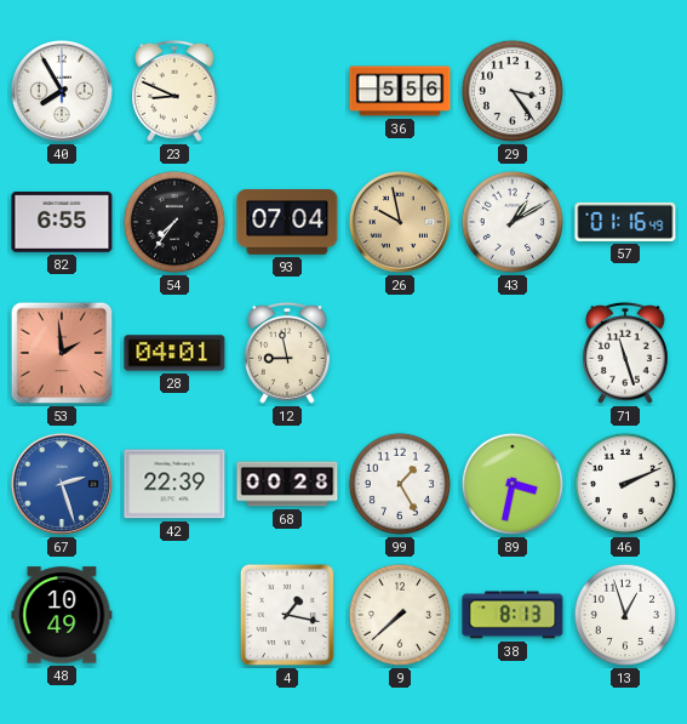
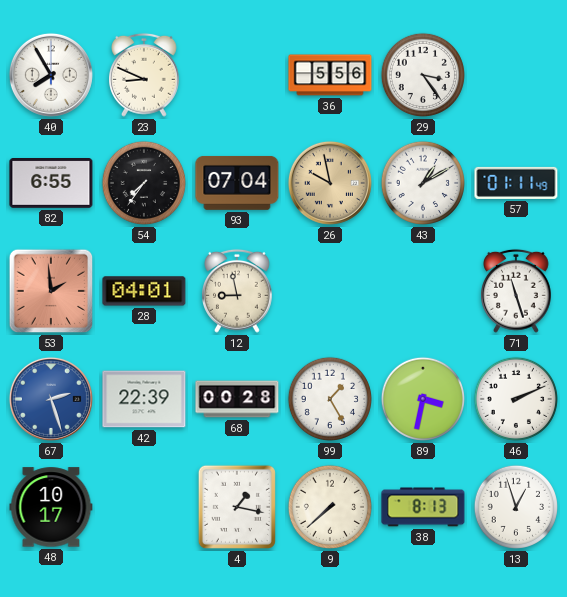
57: 01:16 -> 01:11 (516, 183)
48: 10:49 -> 10:17 (51, 507)
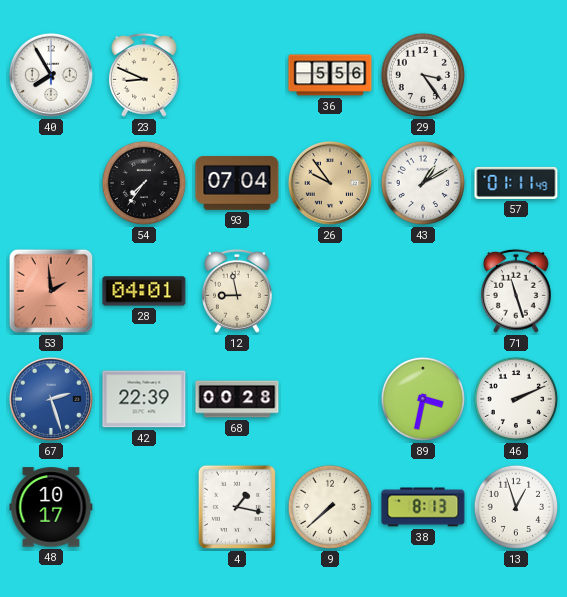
82: 6:55 -> none (51, 184)
26: 9:58 -> 9:54 (330, 183)
99: 1:25 -> none (329, 399)
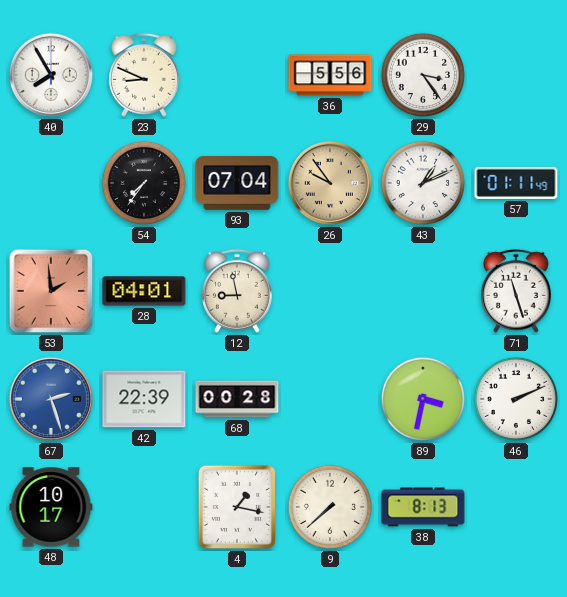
43: 1:10 -> 1:11 (422, 183)
13: 12:57 -> none (515, 507)
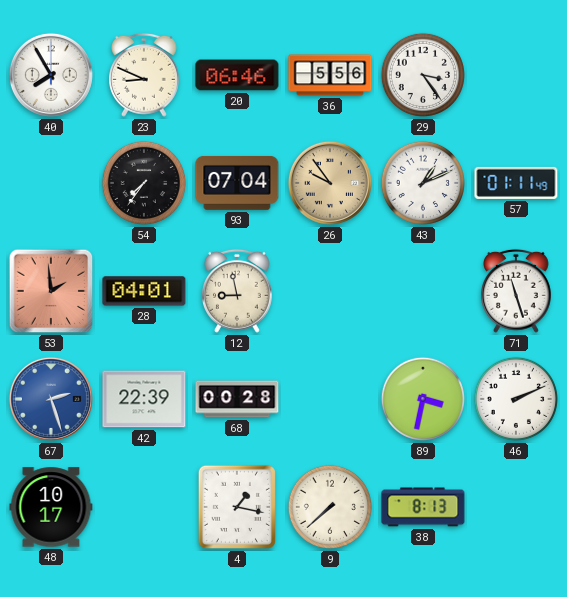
20: none -> 06:46 (237, 75)
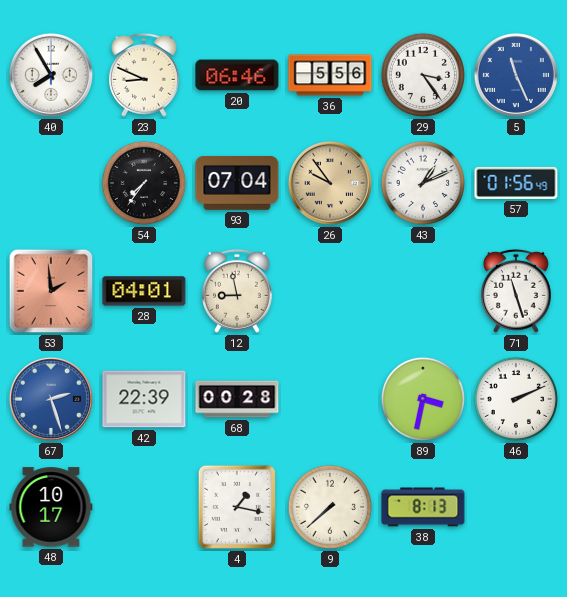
5: none -> 11:26 (516, 75)
57: 01:11 -> 01:56 (516, 183)
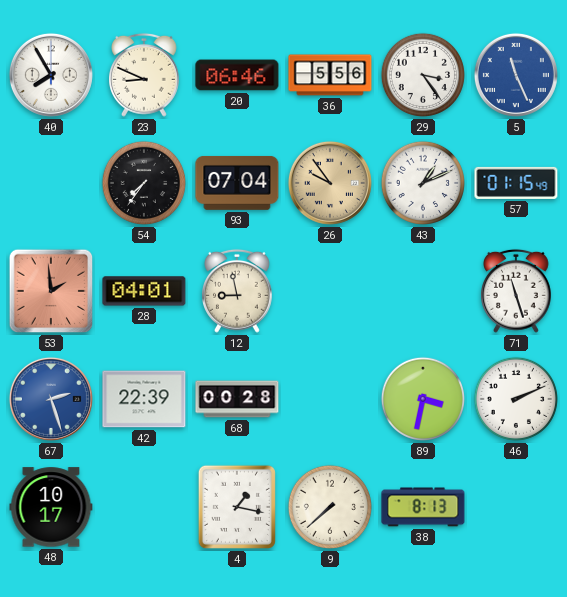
57: 01:56 -> 01:15 (516, 183)
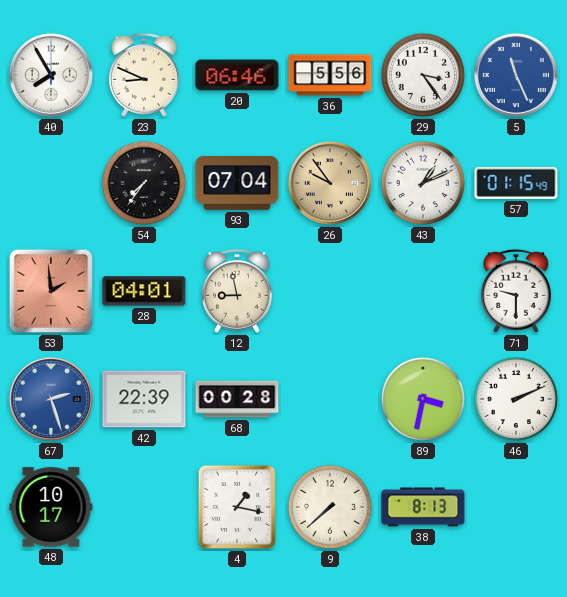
71: 11:27 -> 9:30 (517, 291)
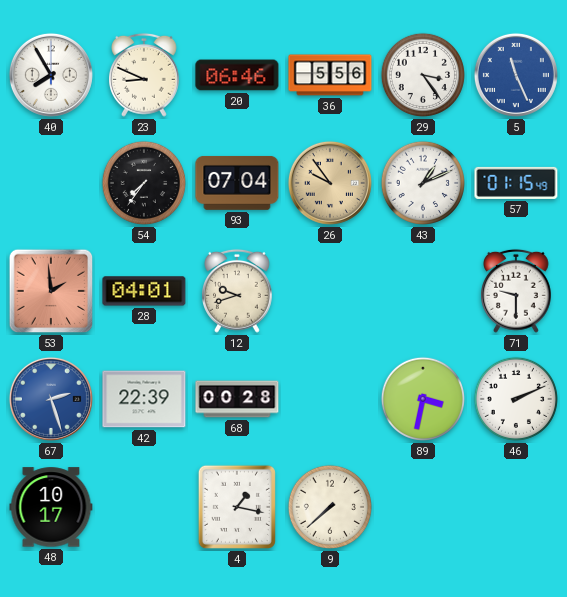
12: 8:58 -> 9:42 (238, 291)
38: 8:13 -> none (423, 507)
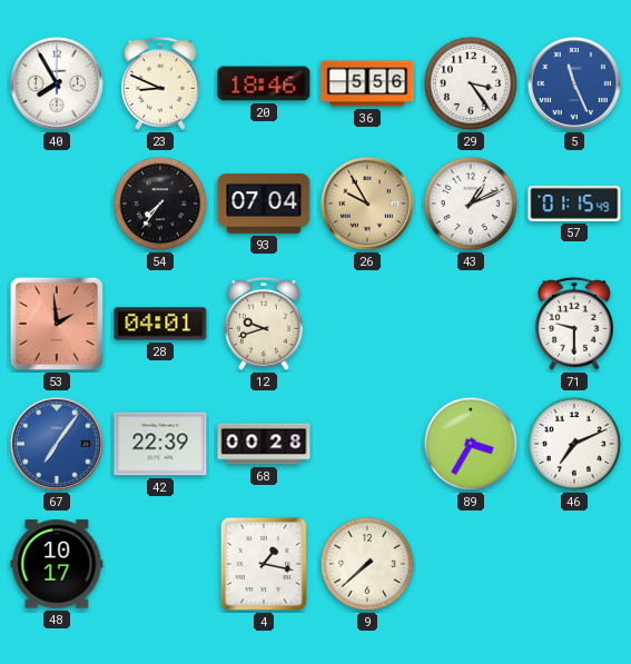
20: 06:46 -> 18:46 (264, 83)
26: 9:54 -> 9:55 (367, 204)
67: 2:27 -> 7:06 (57, 444)
89: 3:32 -> 3:35 (470, 444)
46: 2:11 -> 7:11 (573, 444)
